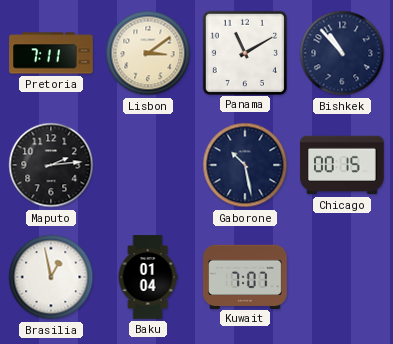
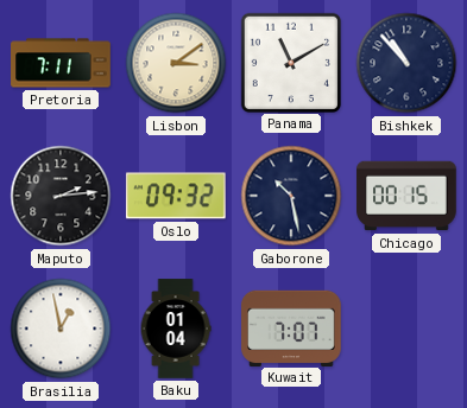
Oslo: none -> 09:32 (176, 196)
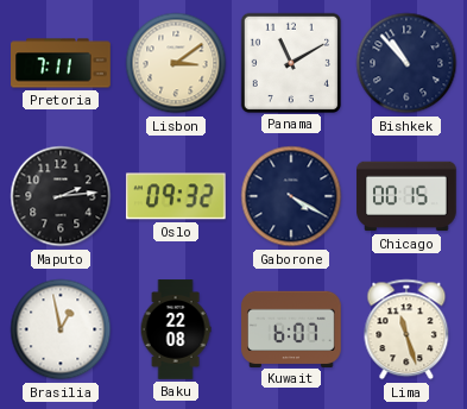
Gaborone: 10:28 -> 4:20 (291, 196)
Baku: 01:04 -> 22:08 (176, 329)
Kuwait: 7:07 -> 6:07 (291, 328)
Lima: none -> 11:27 (406, 329)
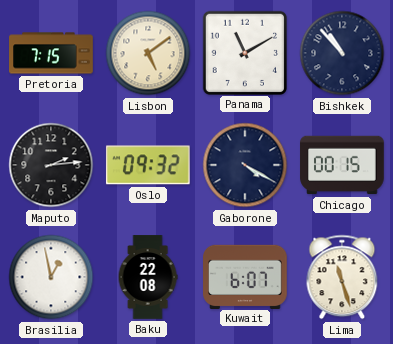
Pretoria: 7:11 -> 7:15 (51, 53)
Lisbon: 3:09 -> 5:09 (148, 53)
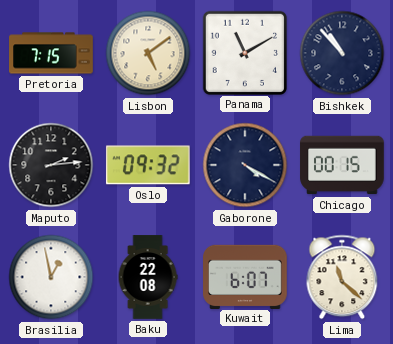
Lima: 11:27 -> 11:22 (342, 277)
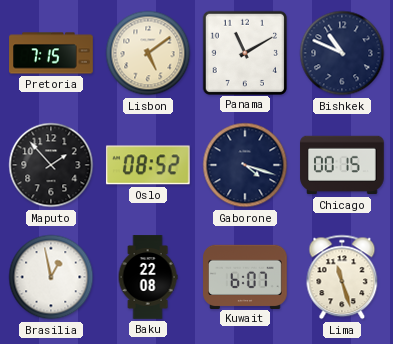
Bishkek: 10:53 -> 10:49 (342, 53)
Maputo: 2:14 -> 1:53 (51, 165)
Oslo: 09:32 -> 08:52 (148, 165)
Gaborone: 4:20 -> 4:18 (245, 165)
Lima: 11:22 -> 11:27 (342, 277)
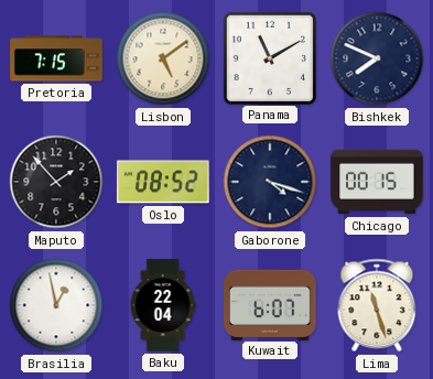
Bishkek: 10:49 -> 7:49 (377, 58)
Baku: 22:08 -> 22:04 (163, 305)
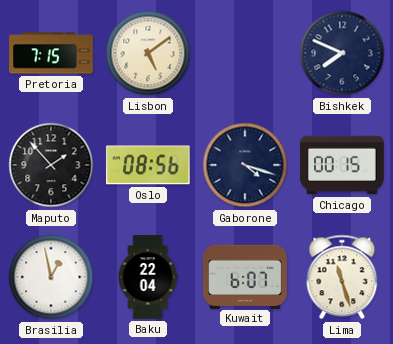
Panama: 11:10 -> none (269, 57)
Oslo: 08:52 -> 08:56 (148, 165)
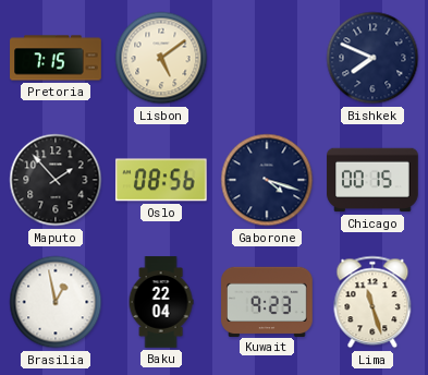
Kuwait: 6:07 -> 9:23 (267, 301)
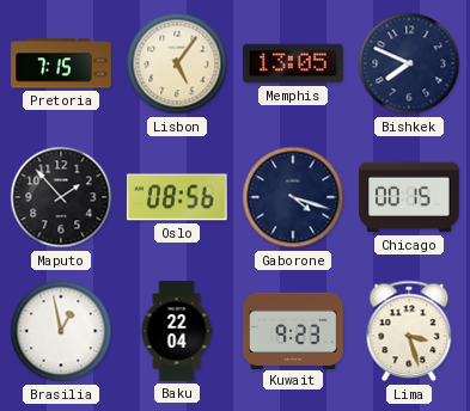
Lisbon: 5:09 -> 5:06 (177, 63)
Memphis: none -> 13:05 (293, 63)
Lima: 11:27 -> 3:27 (409, 331)
